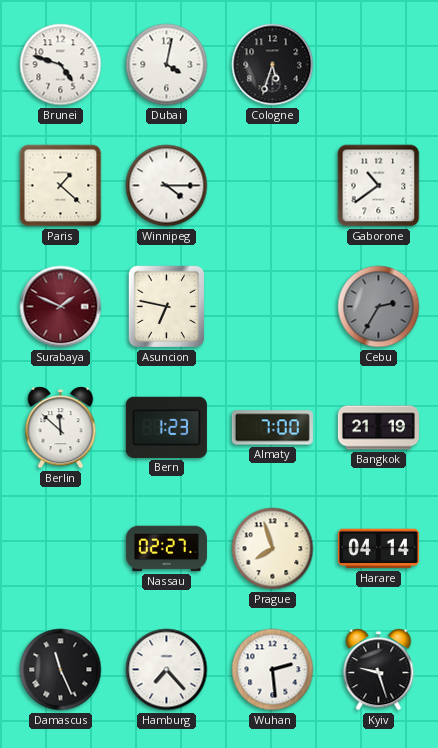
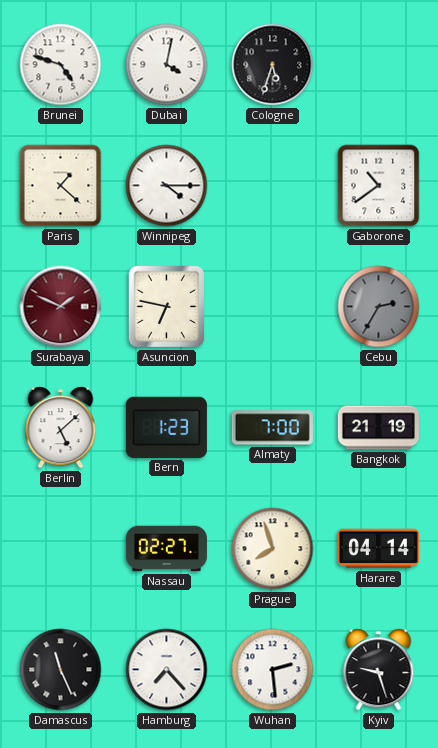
Berlin: 11:52 -> 5:08 (61, 428)
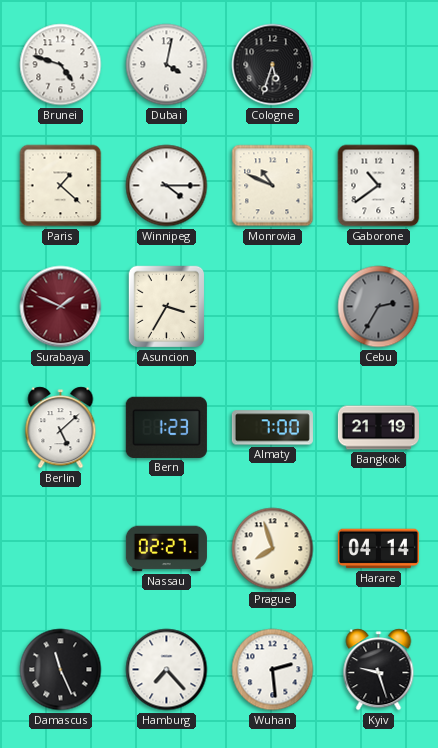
Monrovia: none -> 10:49 (273, 186)
Asuncion: 6:47 -> 3:35 (167, 307)
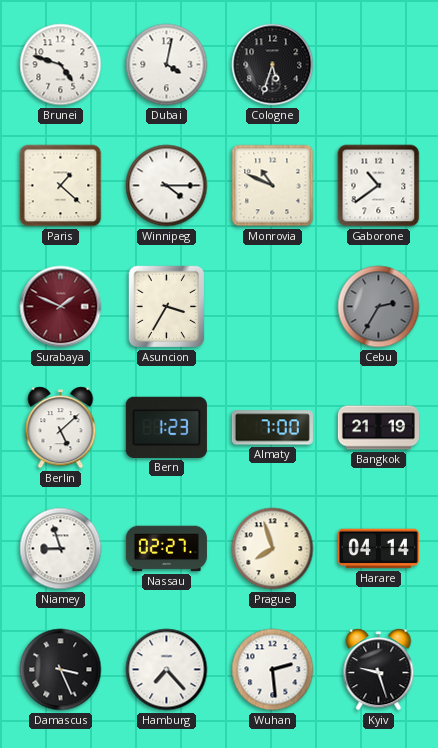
Niamey: none -> 8:57 (61, 549)
Damascus: 11:26 -> 3:26 (61, 670)
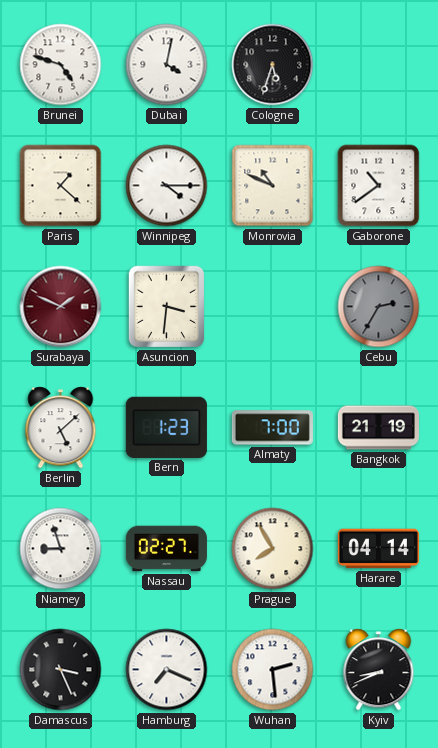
Asuncion: 3:35 -> 3:31 (167, 307)
Prague: 7:57 -> 7:55 (273, 549)
Hamburg: 7:23 -> 7:19 (167, 670)
Kyiv: 9:27 -> 8:41 (379, 670)
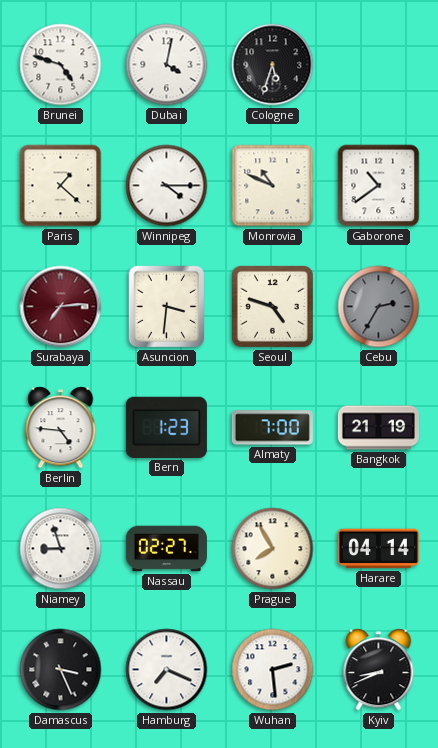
Surabaya: 1:49 -> 7:14 (61, 307)
Seoul: none -> 4:48 (272, 306)
Berlin: 5:08 -> 4:46 (61, 428)
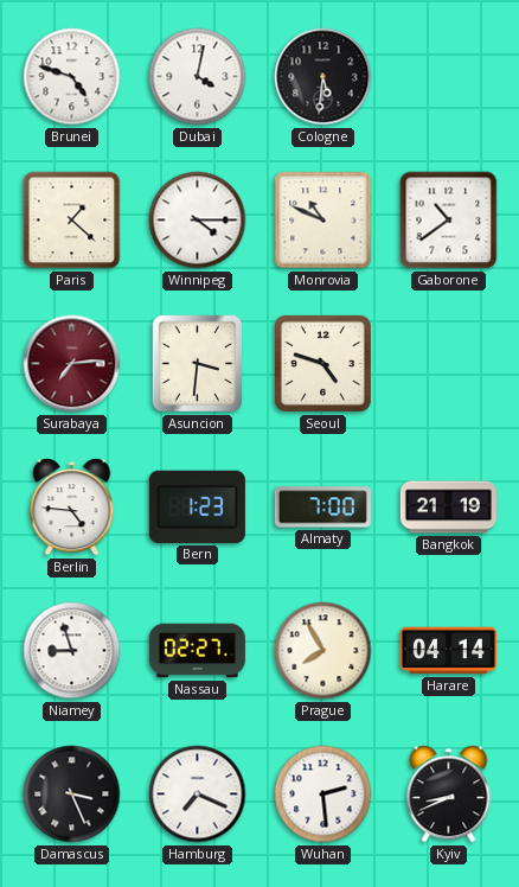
Cologne: 5:33 -> 5:31 (323, 77)
Cebu: 2:35 -> none (379, 307)
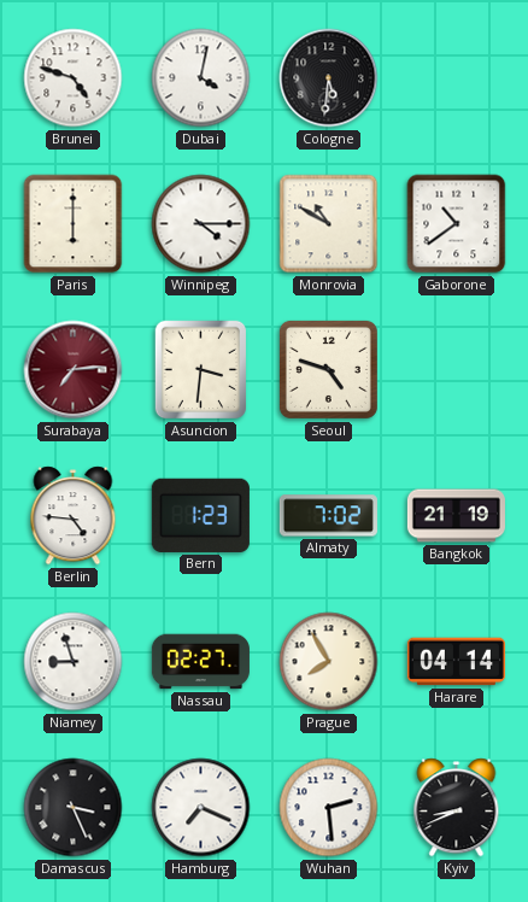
Paris: 1:22 -> 6:00 (74, 224)
Monrovia: 10:49 -> 10:50 (329, 224)
Almaty: 7:00 -> 7:02 (328, 516)
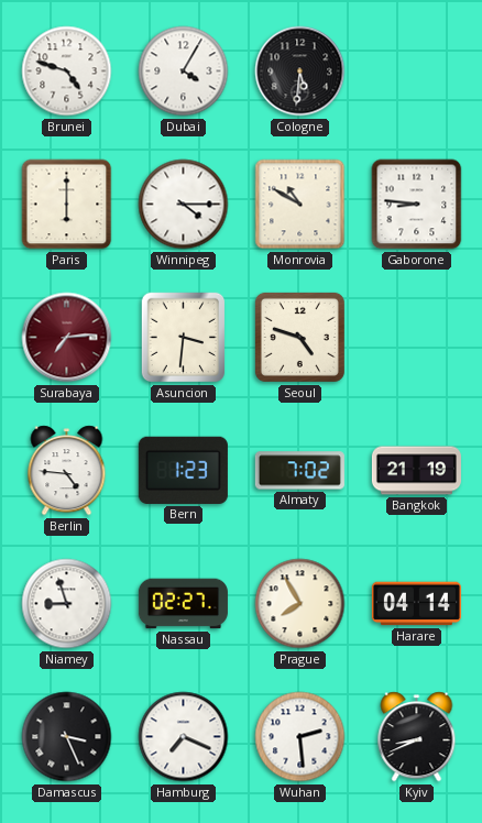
Dubai: 4:02 -> 4:05 (184, 72)
Gaborone: 10:39 -> 8:46 (417, 205)
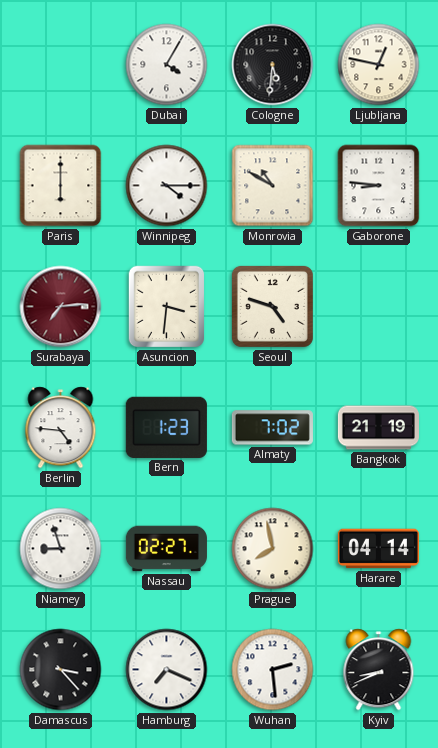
Brunei: 4:48 -> none (67, 72)
Ljubljana: none -> 12:47 (379, 65)
Prague: 7:55 -> 7:58 (273, 549)
Damascus: 3:26 -> 3:23 (61, 670)
